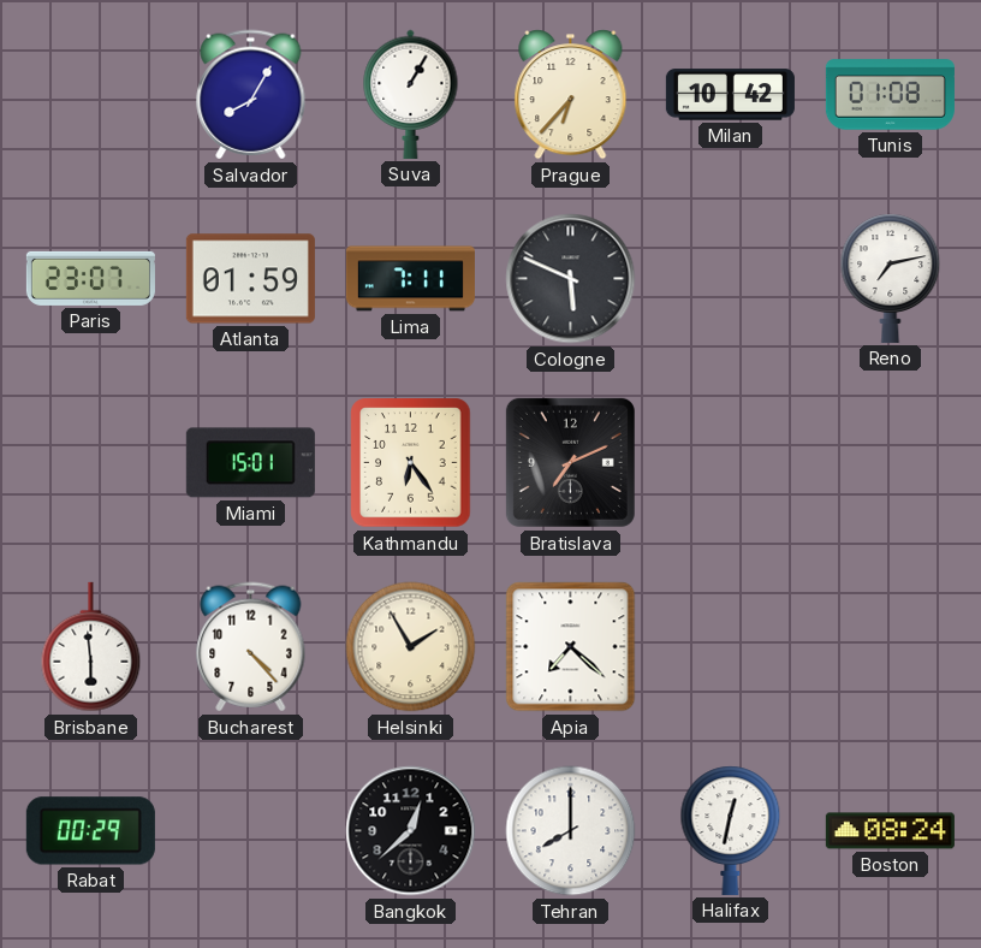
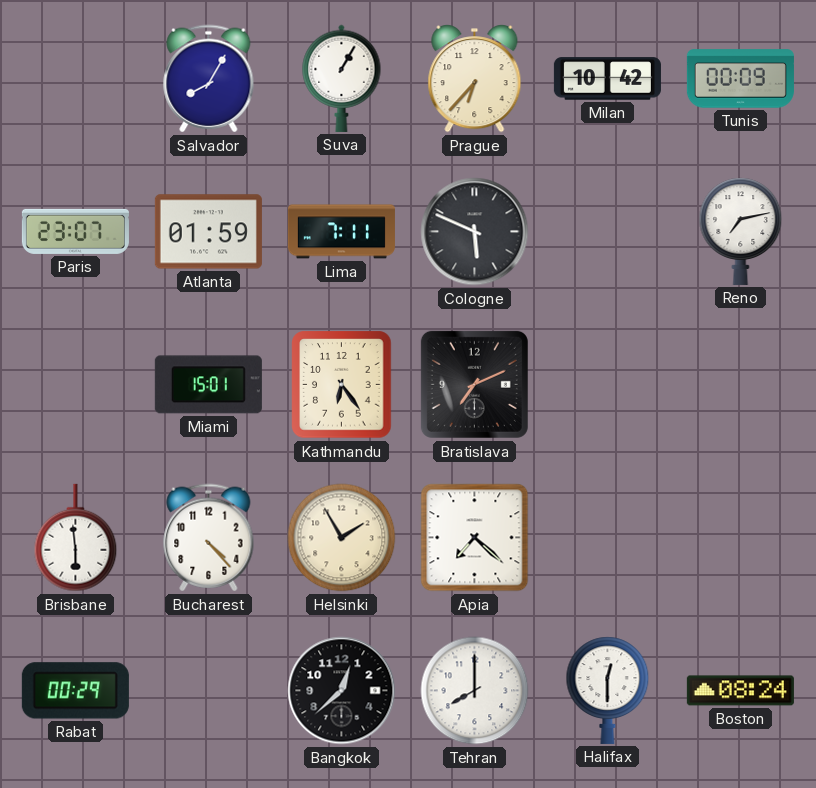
Tunis: 01:08 -> 00:09 (740, 79)
Halifax: 12:32 -> 12:30 (608, 690)
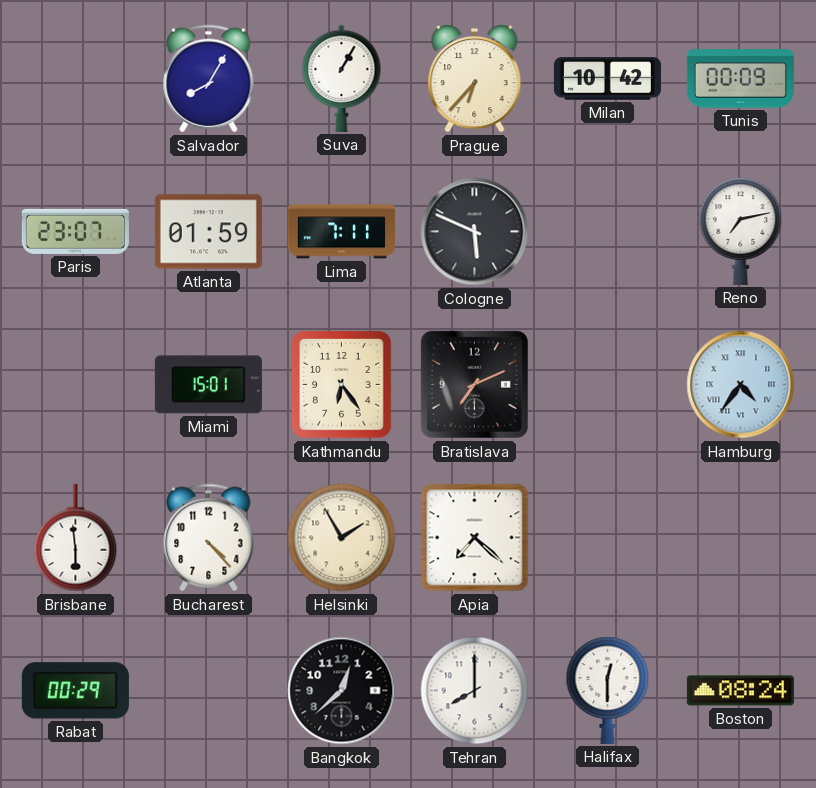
Hamburg: none -> 4:36 (741, 385)
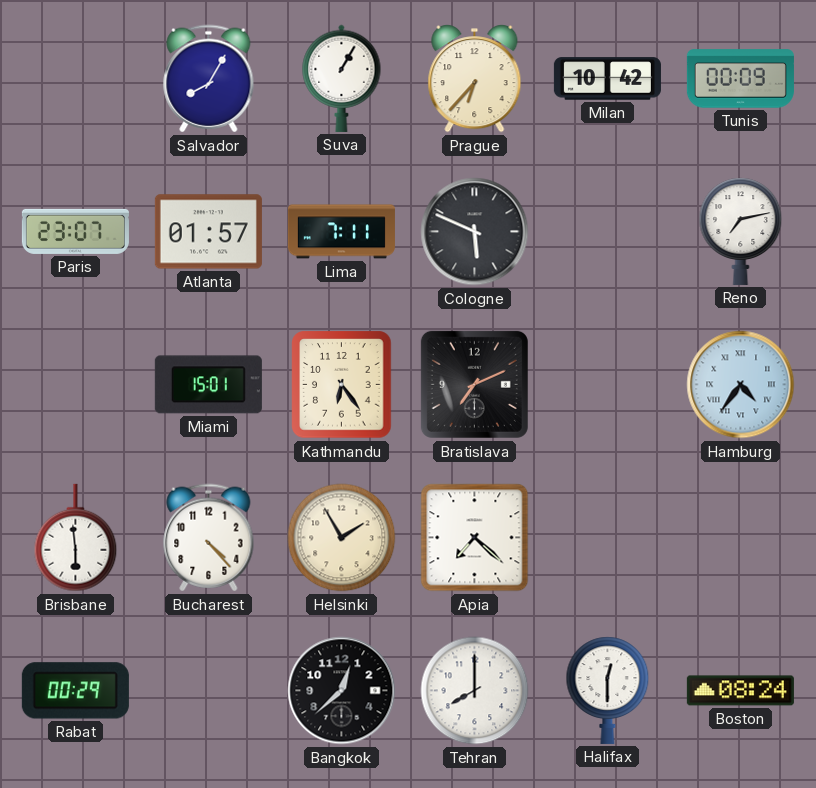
Atlanta: 01:59 -> 01:57 (208, 232)
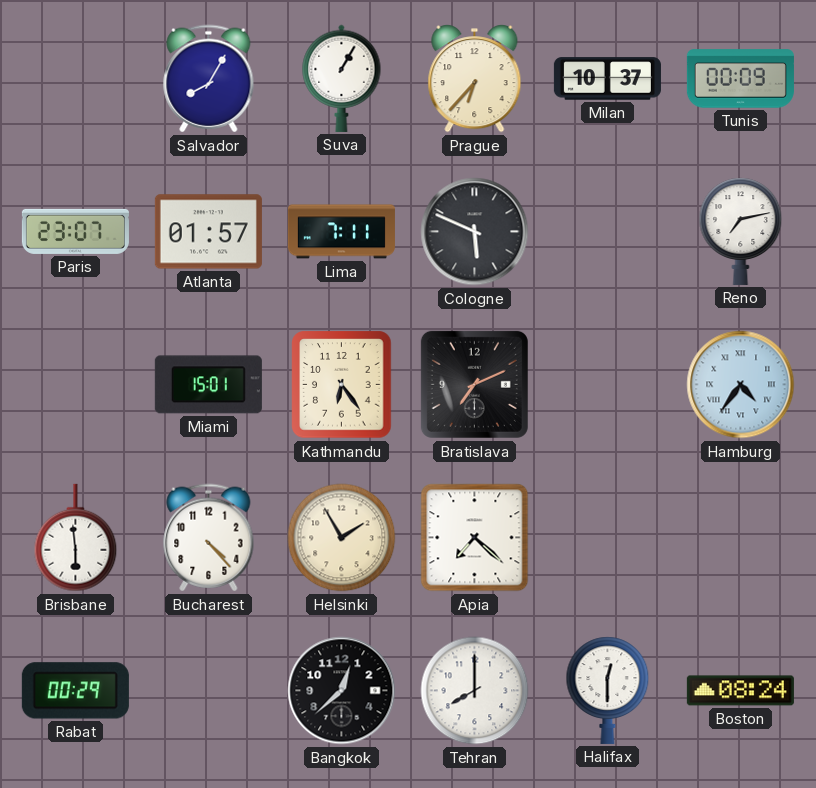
Milan: 10:42 -> 10:37 (607, 79)
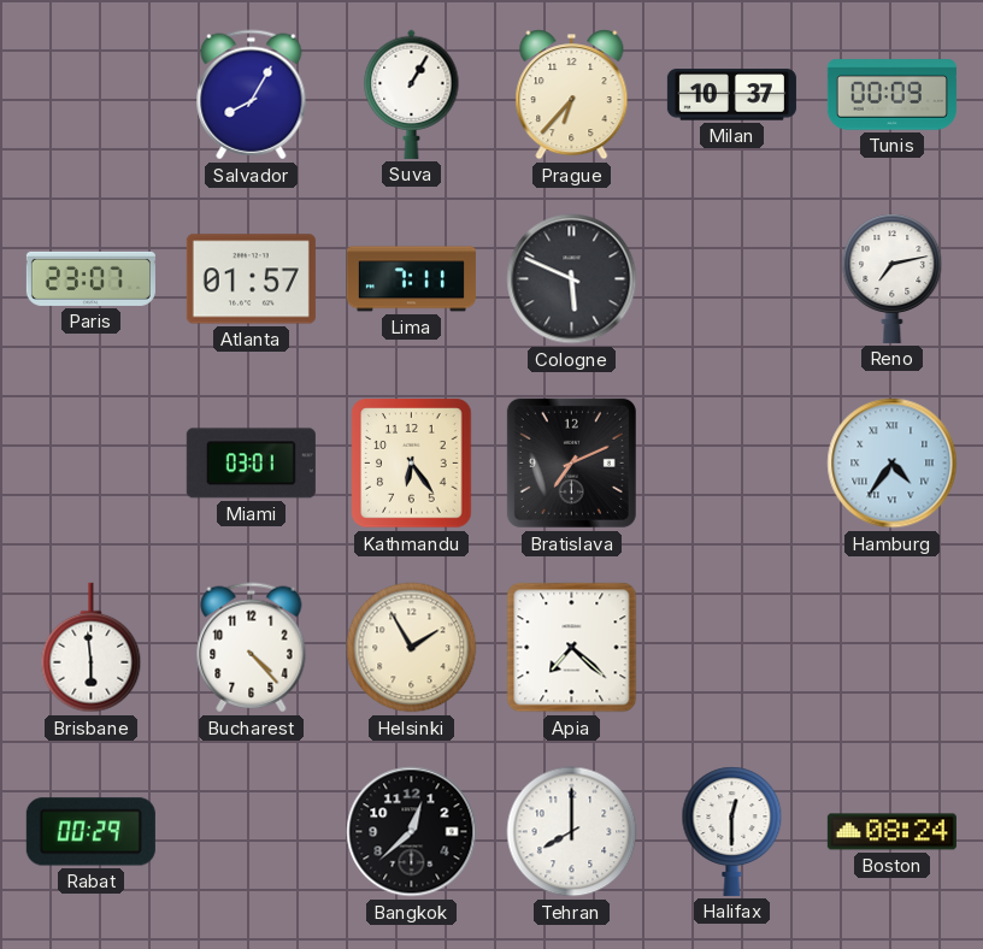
Miami: 15:01 -> 03:01 (251, 464)
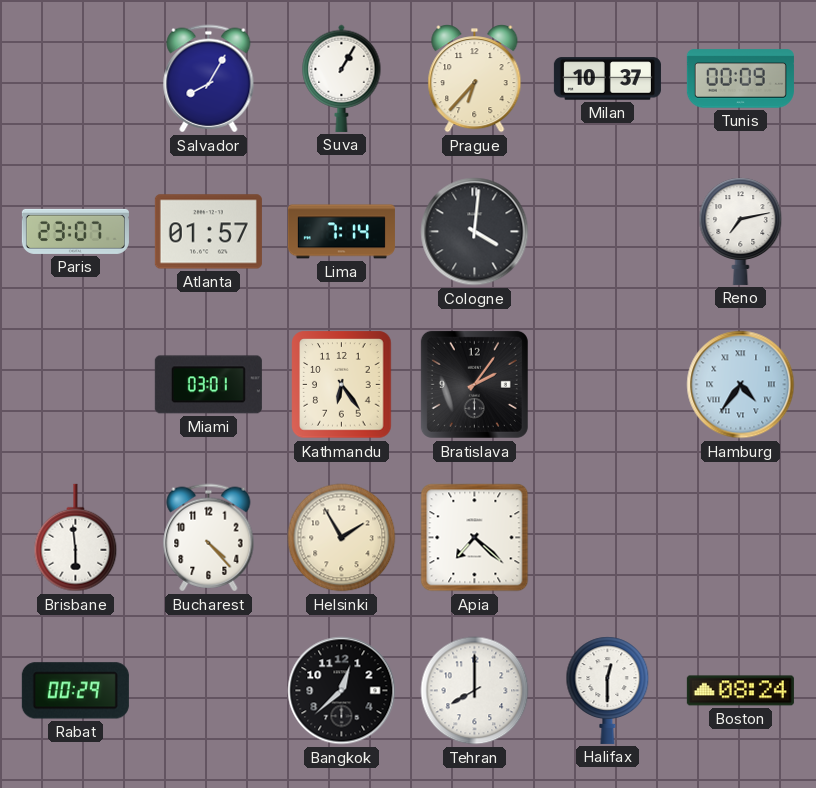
Lima: 7:11 -> 7:14 (341, 232)
Cologne: 5:49 -> 4:01 (475, 232)
Bratislava: 7:11 -> 2:06 (474, 384)
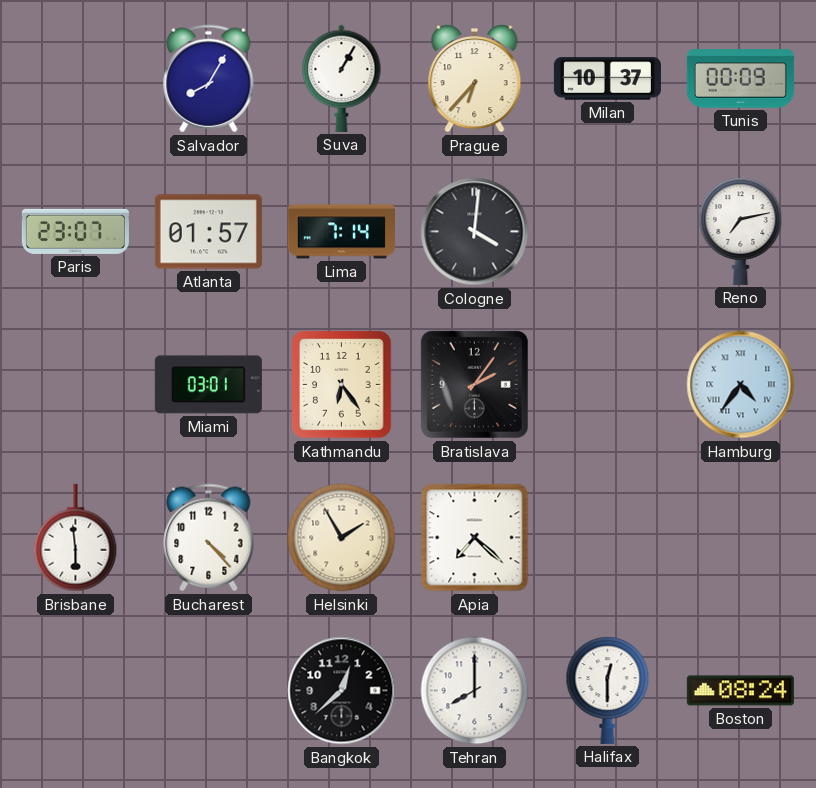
Rabat: 00:29 -> none (75, 691)
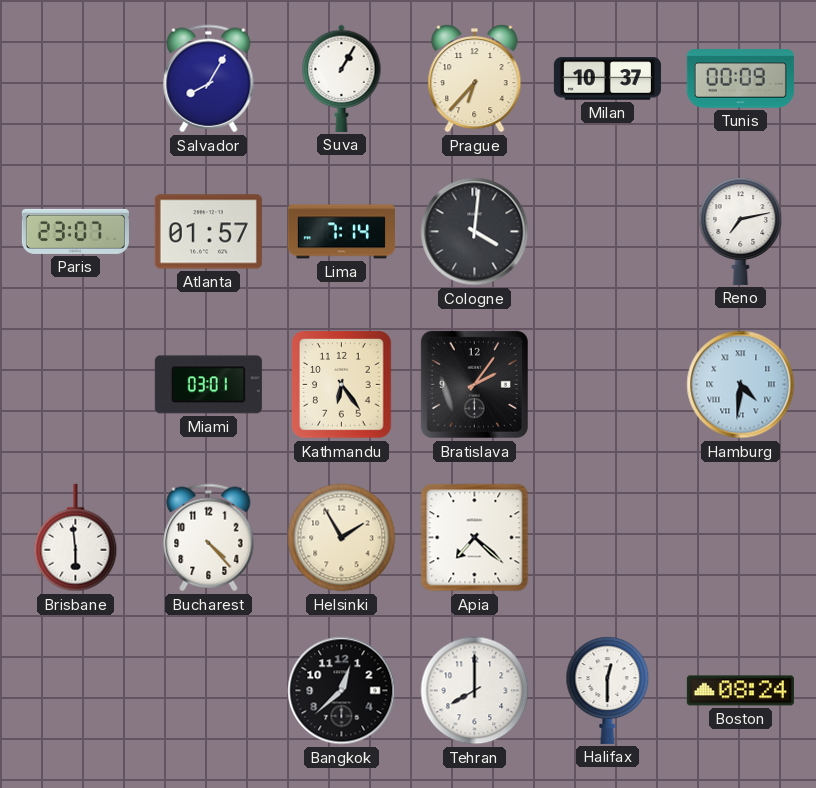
Hamburg: 4:36 -> 4:31 (741, 385)
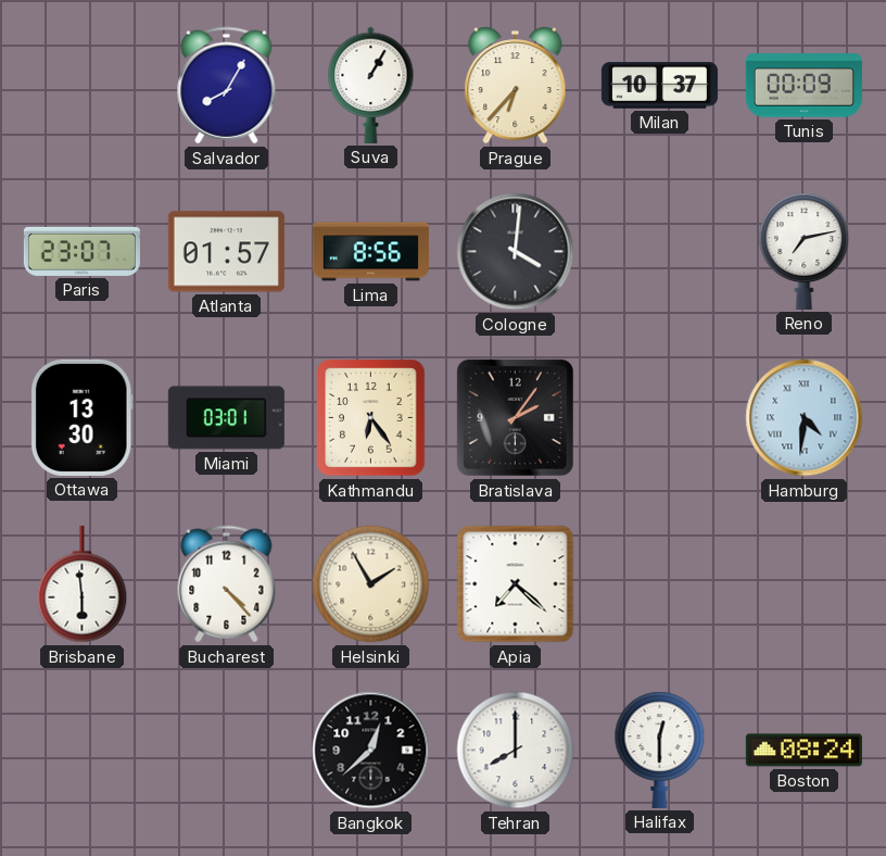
Lima: 7:14 -> 8:56 (370, 252)
Ottawa: none -> 13:30 (81, 417)
